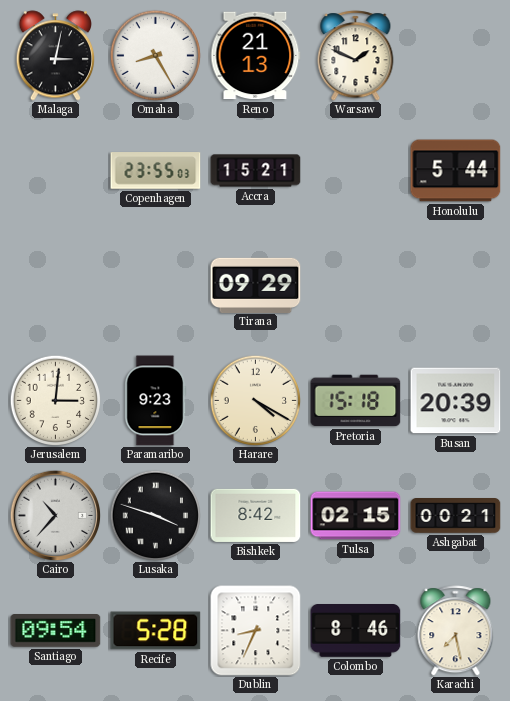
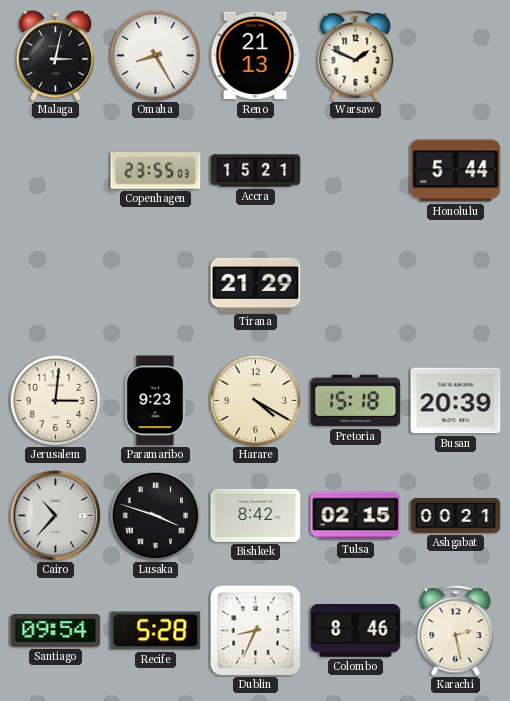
Tirana: 09:29 -> 21:29 (256, 285)
Karachi: 7:28 -> 2:28 (456, 631)
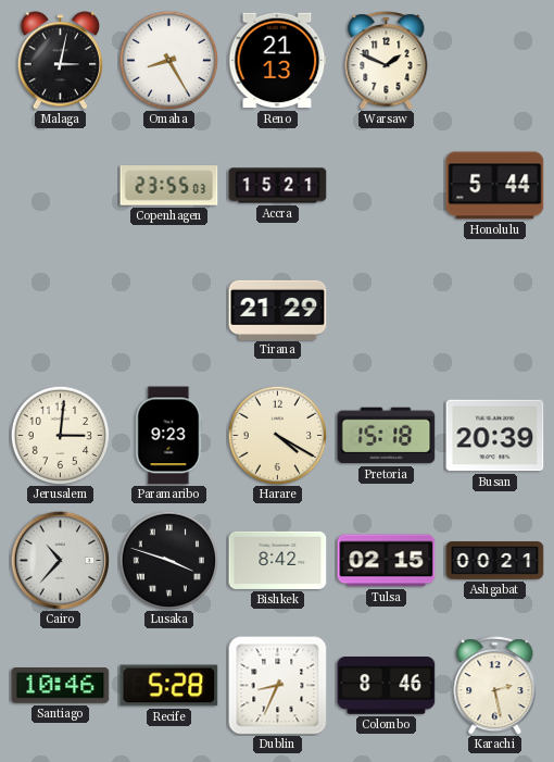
Santiago: 09:54 -> 10:46 (61, 686)
